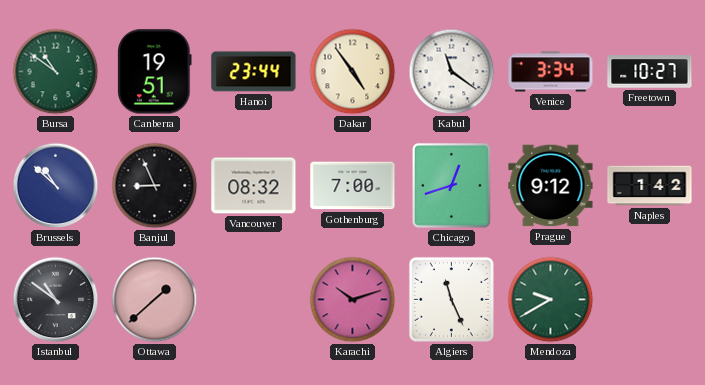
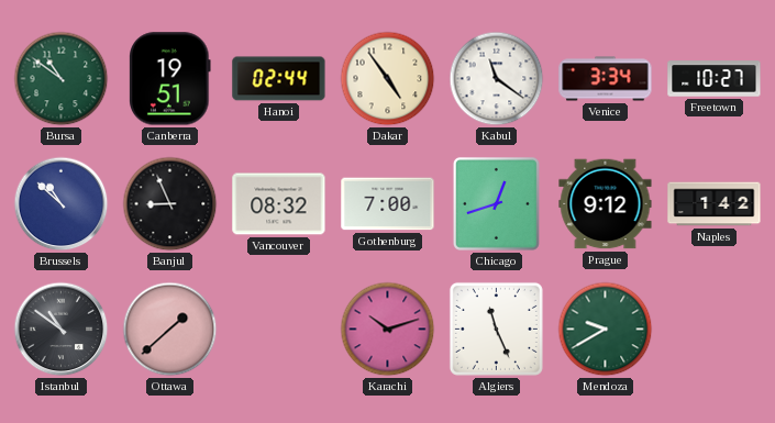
Hanoi: 23:44 -> 02:44 (279, 79)
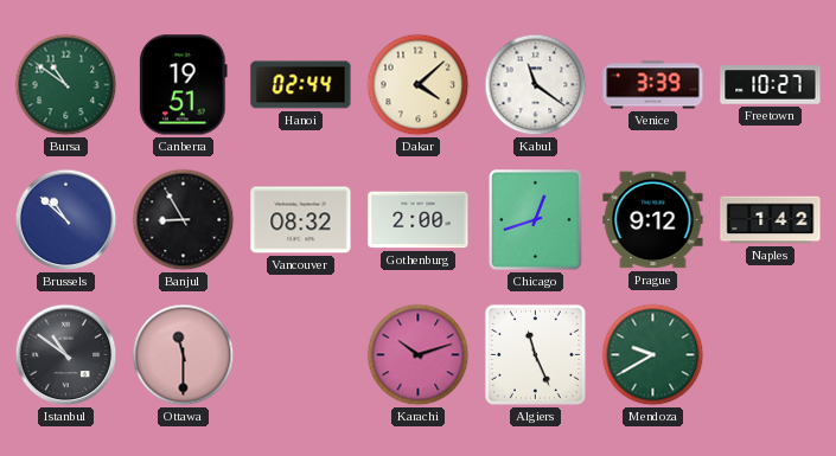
Dakar: 4:54 -> 4:08 (419, 85)
Venice: 3:34 -> 3:39 (653, 85)
Banjul: 8:56 -> 8:55 (184, 220)
Gothenburg: 7:00 -> 2:00 (419, 220)
Ottawa: 1:38 -> 11:30 (184, 355)
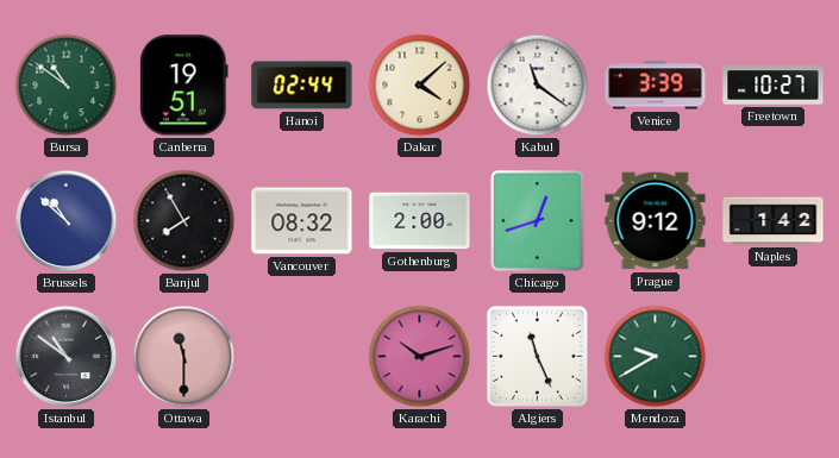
Banjul: 8:55 -> 7:55 (184, 221)
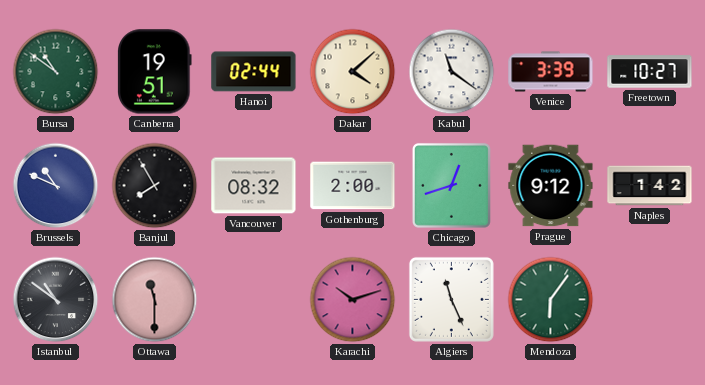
Brussels: 10:52 -> 10:49 (56, 186)
Mendoza: 9:40 -> 6:06 (551, 300)
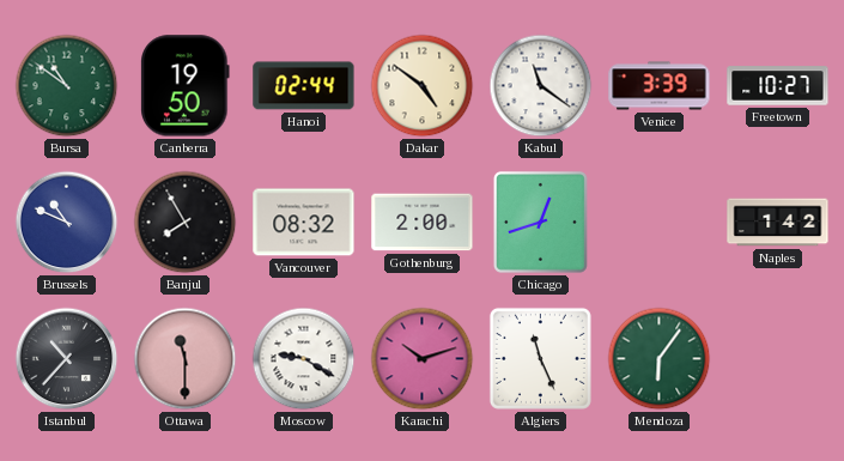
Canberra: 19:51 -> 19:50 (186, 86)
Dakar: 4:08 -> 4:51 (423, 86)
Prague: 9:12 -> none (551, 186)
Istanbul: 10:51 -> 10:37 (67, 359)
Moscow: none -> 9:20 (304, 359)
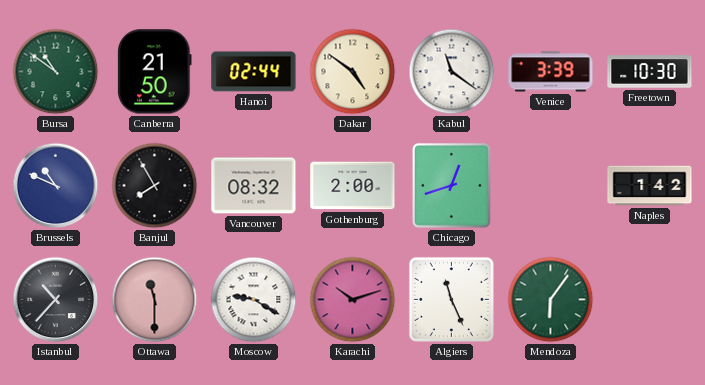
Canberra: 19:50 -> 21:50 (155, 72)
Freetown: 10:27 -> 10:30 (650, 72)
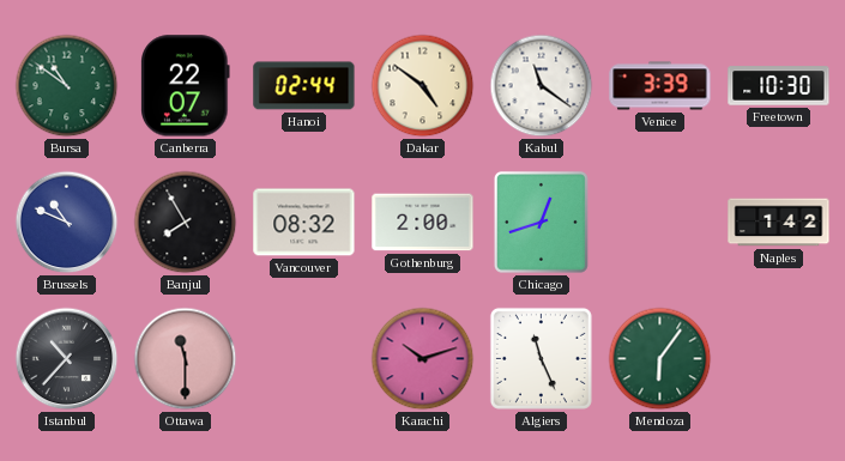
Canberra: 21:50 -> 22:07 (186, 86)
Moscow: 9:20 -> none (254, 300)
